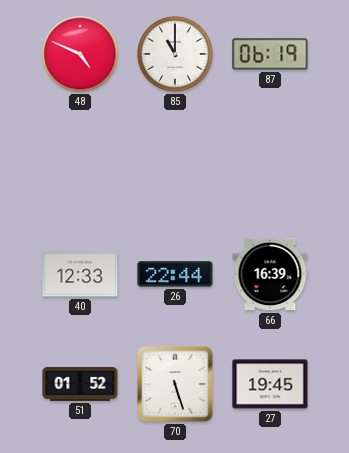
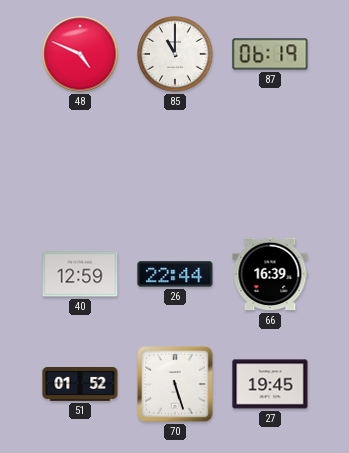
40: 12:33 -> 12:59 (80, 274)
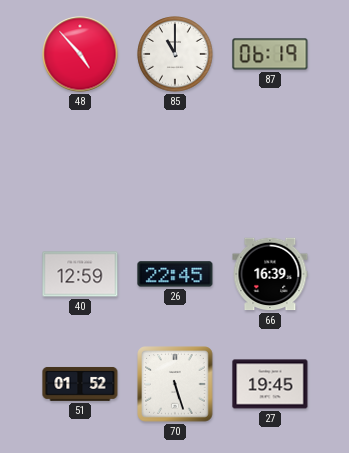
48: 4:49 -> 4:53 (80, 54)
26: 22:44 -> 22:45 (175, 274)
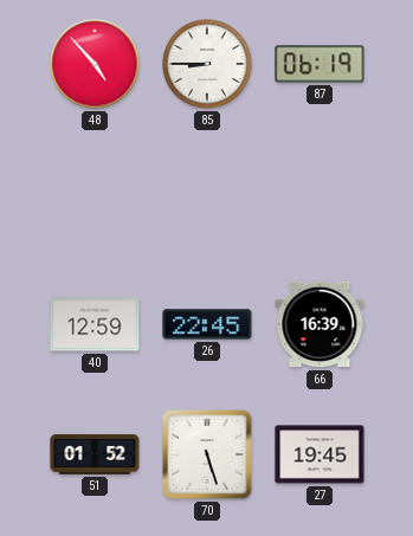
85: 11:00 -> 8:45 (207, 64)
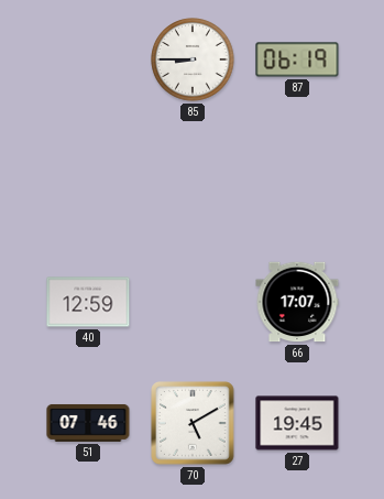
48: 4:53 -> none (95, 64)
26: 22:45 -> none (207, 324)
66: 16:39 -> 17:07 (297, 302)
51: 01:52 -> 07:46 (88, 423)
70: 5:27 -> 5:10 (193, 423)
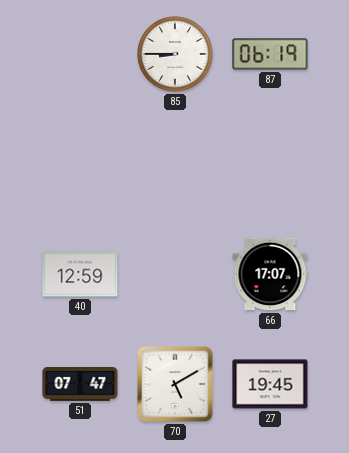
51: 07:46 -> 07:47 (80, 384)
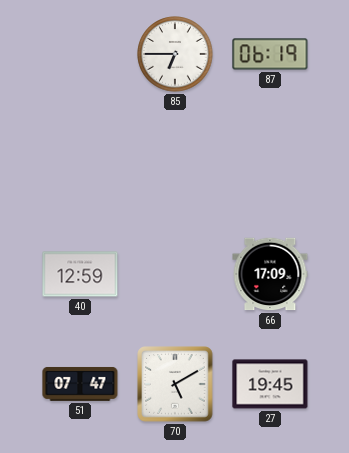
85: 8:45 -> 6:45 (175, 54)
66: 17:07 -> 17:09 (270, 274)
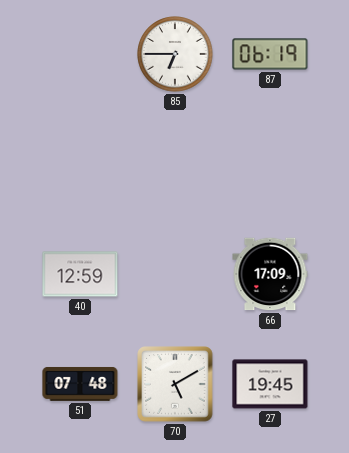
51: 07:47 -> 07:48 (80, 384)
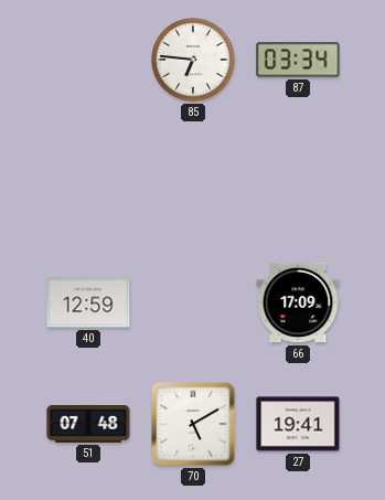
85: 6:45 -> 6:46 (193, 60)
87: 06:19 -> 03:34 (298, 60)
27: 19:45 -> 19:41 (298, 424)
